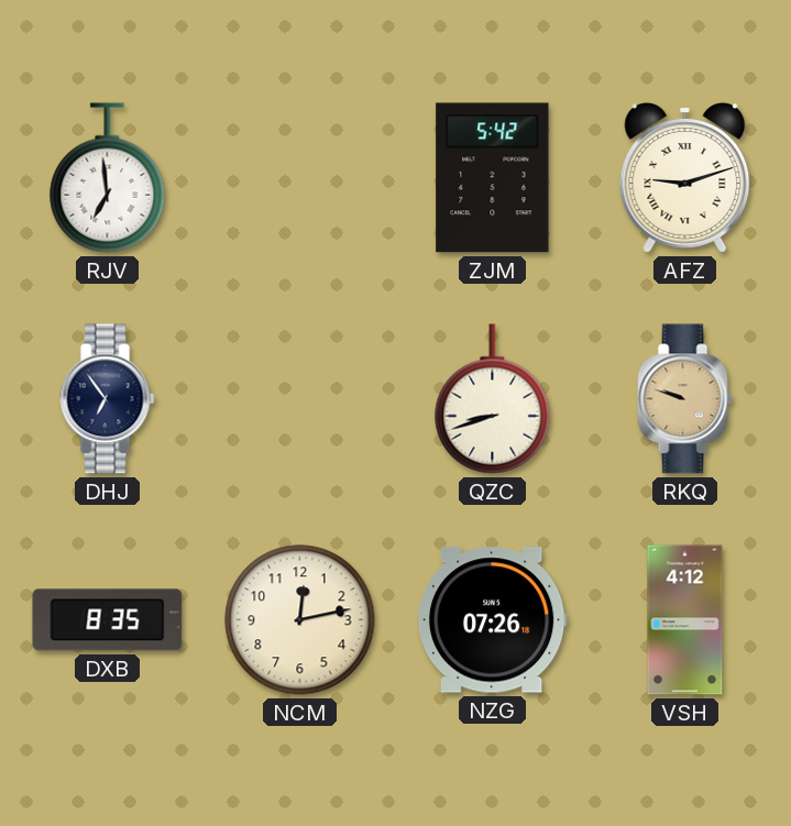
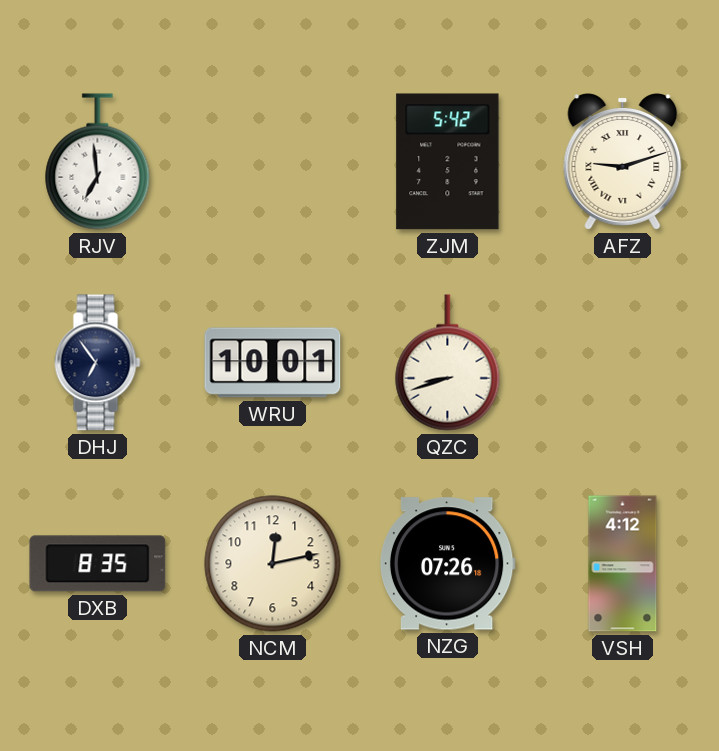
WRU: none -> 10:01 (273, 363)
RKQ: 9:48 -> none (685, 399)
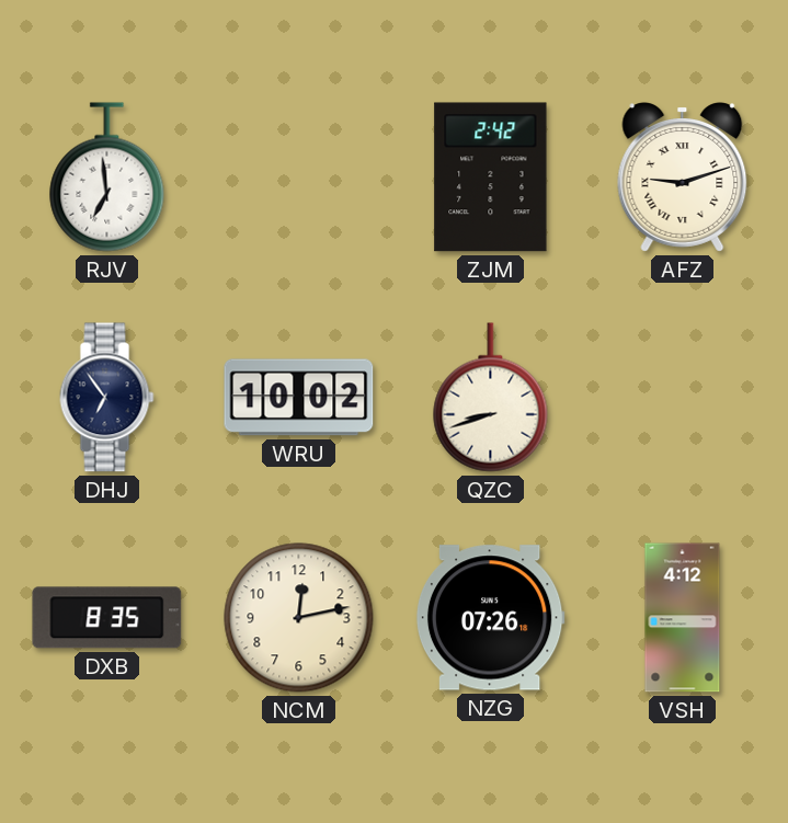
ZJM: 5:42 -> 2:42 (491, 178)
WRU: 10:01 -> 10:02 (299, 398)
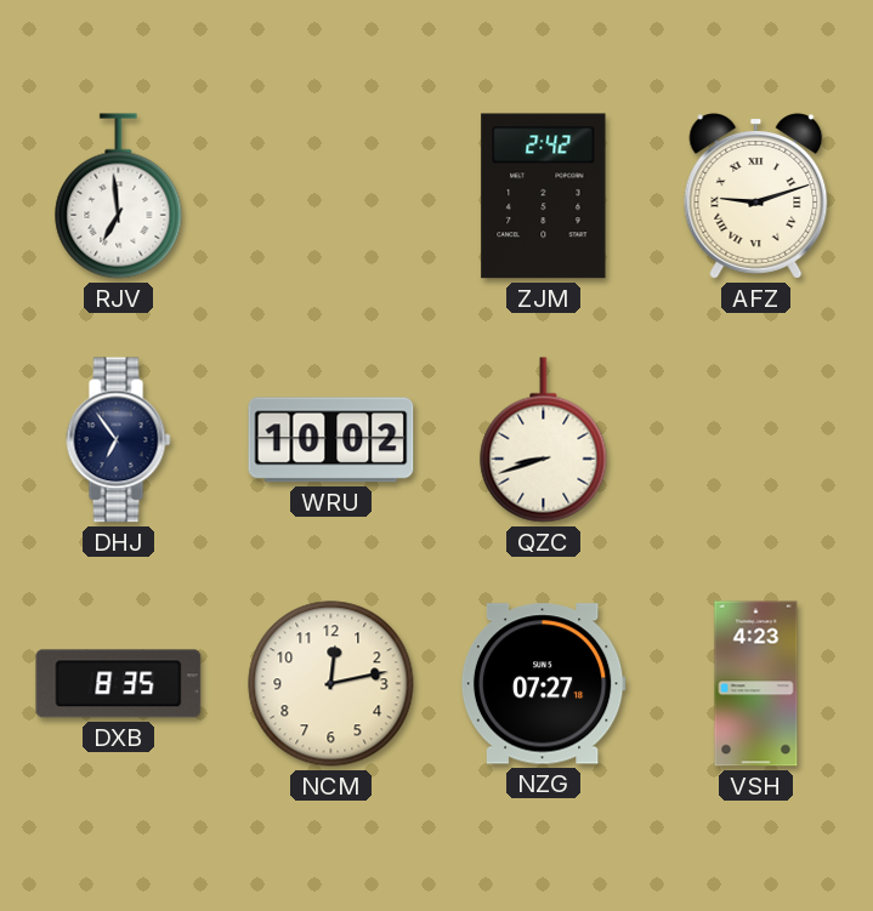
NZG: 07:26 -> 07:27 (543, 684)
VSH: 4:12 -> 4:23 (756, 684)
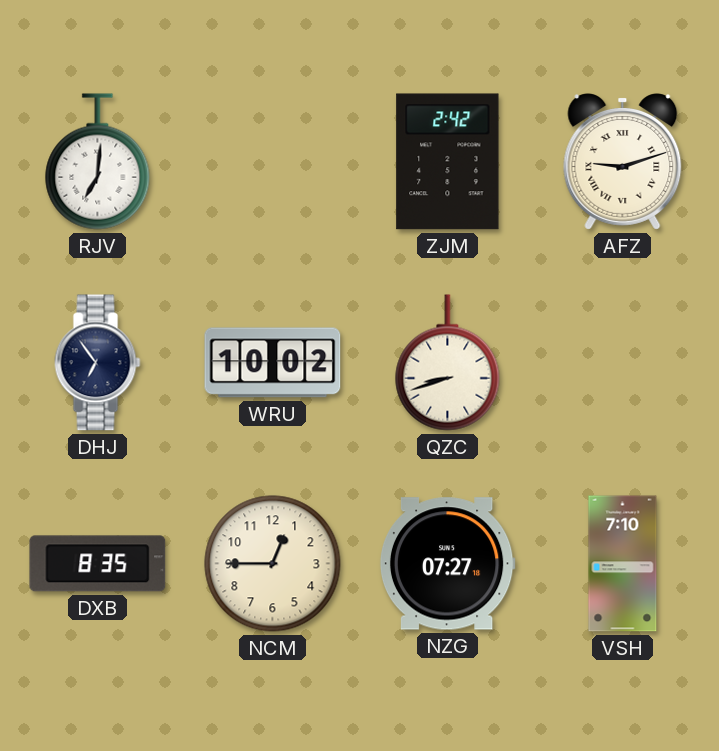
RJV: 6:59 -> 7:01 (98, 162)
NCM: 12:13 -> 12:45 (273, 564)
VSH: 4:23 -> 7:10 (623, 564)
